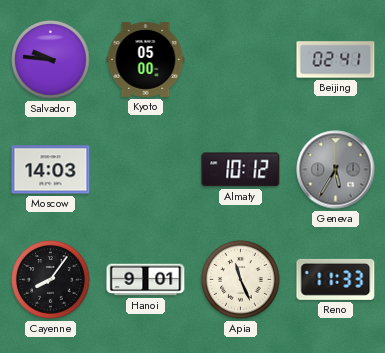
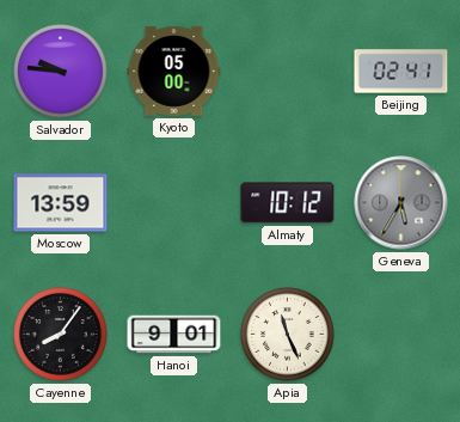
Moscow: 14:03 -> 13:59 (61, 203)
Reno: 11:33 -> none (336, 279)
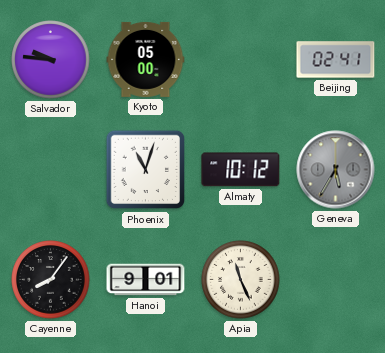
Moscow: 13:59 -> none (61, 203)
Phoenix: none -> 11:03 (146, 170)
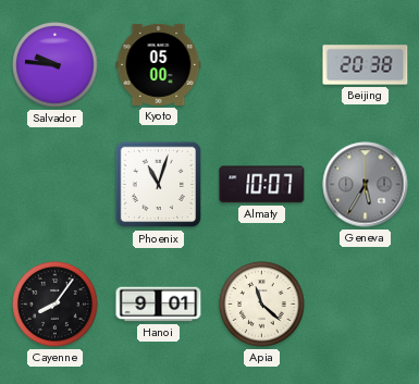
Beijing: 02:41 -> 20:38 (366, 65)
Almaty: 10:12 -> 10:07 (262, 185)
Apia: 11:26 -> 11:22 (262, 305)
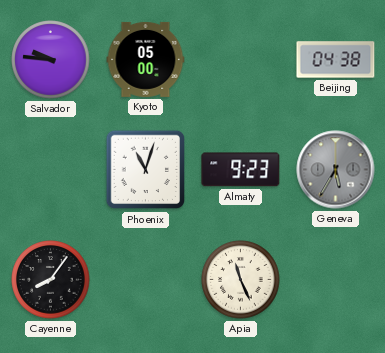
Beijing: 20:38 -> 04:38 (336, 60)
Almaty: 10:07 -> 9:23 (241, 170)
Hanoi: 9:01 -> none (159, 305)
Apia: 11:22 -> 11:26 (241, 280)
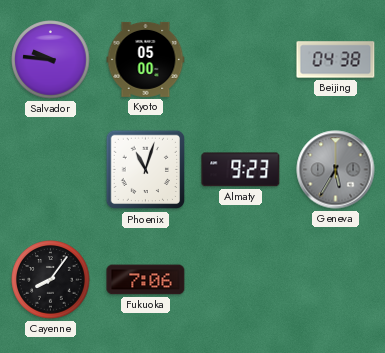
Fukuoka: none -> 7:06 (146, 280)
Apia: 11:26 -> none (241, 280)
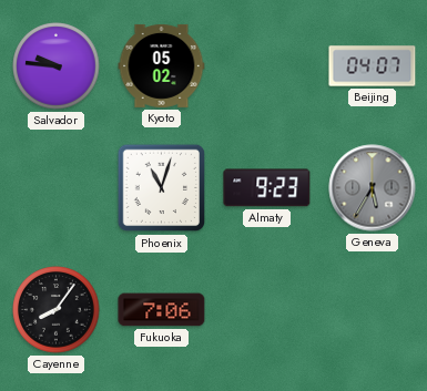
Kyoto: 05:00 -> 05:02 (162, 65)
Beijing: 04:38 -> 04:07 (373, 66)
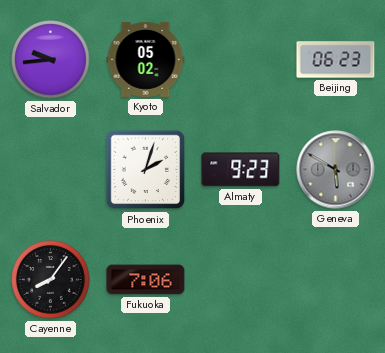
Salvador: 9:46 -> 9:44 (51, 60)
Beijing: 04:07 -> 06:23 (336, 60)
Phoenix: 11:03 -> 2:03 (146, 170)
Geneva: 5:35 -> 5:50 (336, 170)
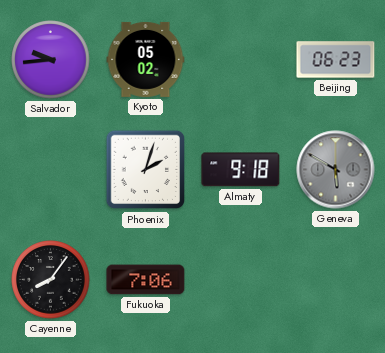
Almaty: 9:23 -> 9:18 (241, 170)
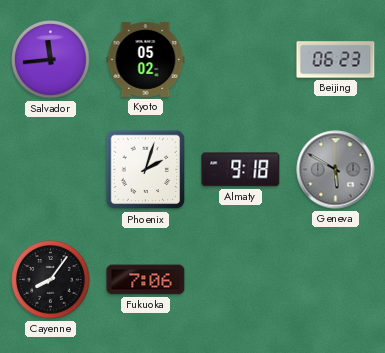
Salvador: 9:44 -> 11:44 (51, 60)
